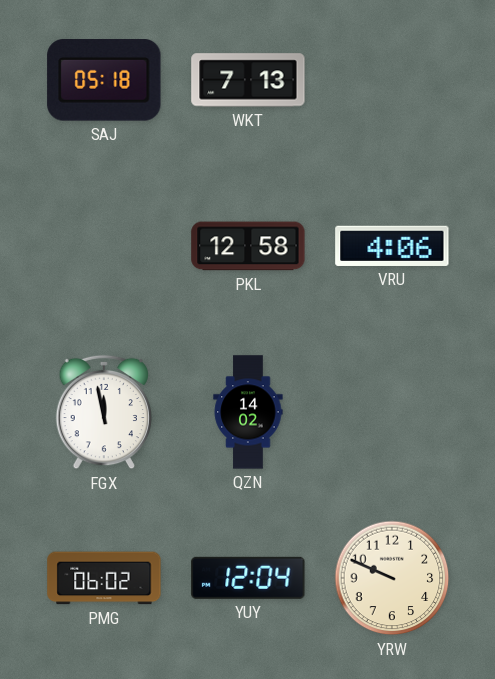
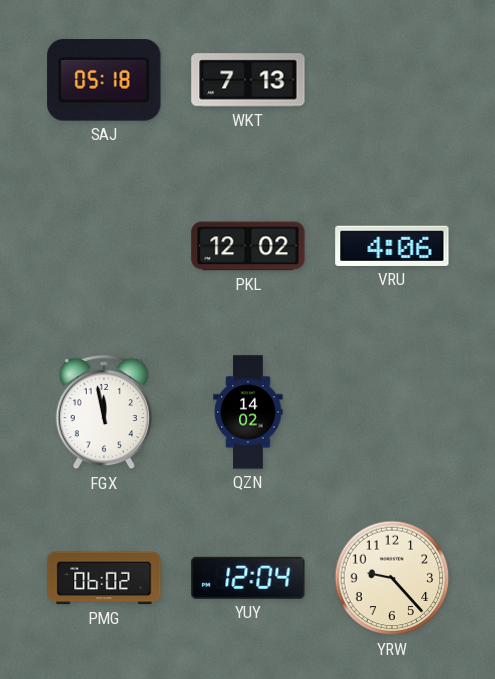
PKL: 12:58 -> 12:02 (248, 246)
YRW: 9:49 -> 9:23 (392, 578)
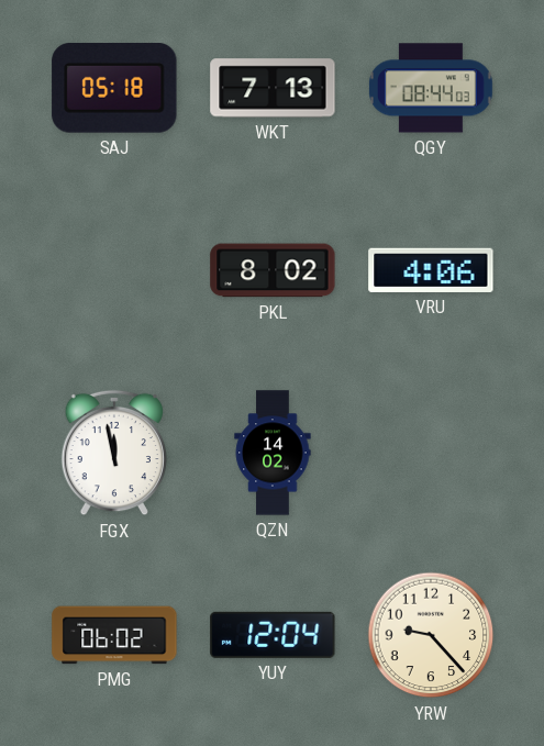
QGY: none -> 08:44 (431, 88)
PKL: 12:02 -> 8:02 (273, 270)
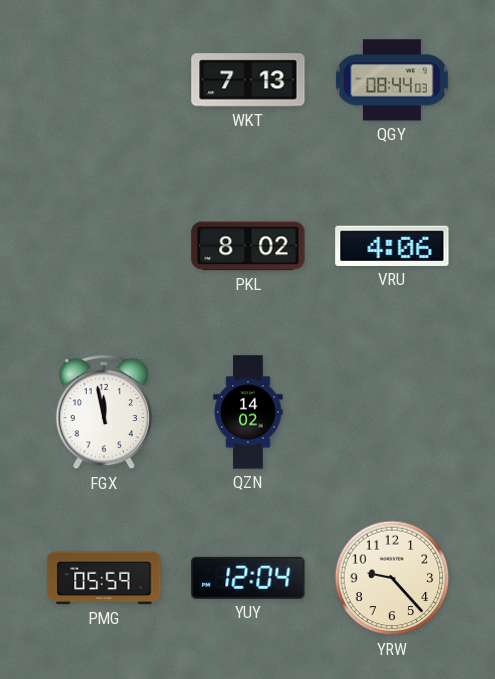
SAJ: 05:18 -> none (114, 89)
PMG: 06:02 -> 05:59 (104, 578)
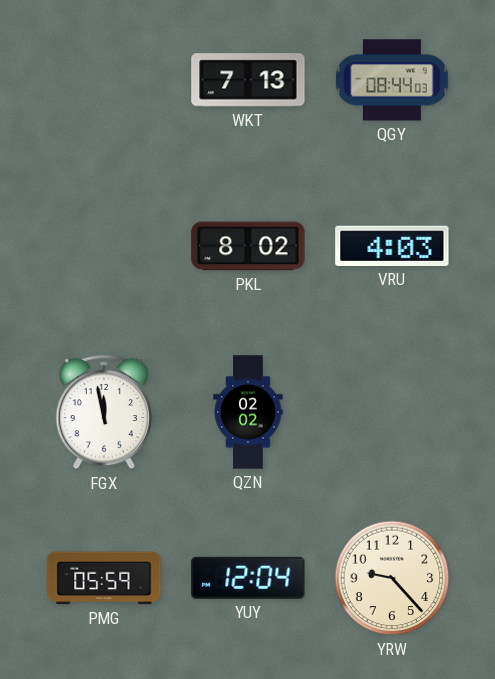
VRU: 4:06 -> 4:03 (392, 246)
QZN: 14:02 -> 02:02 (248, 412)
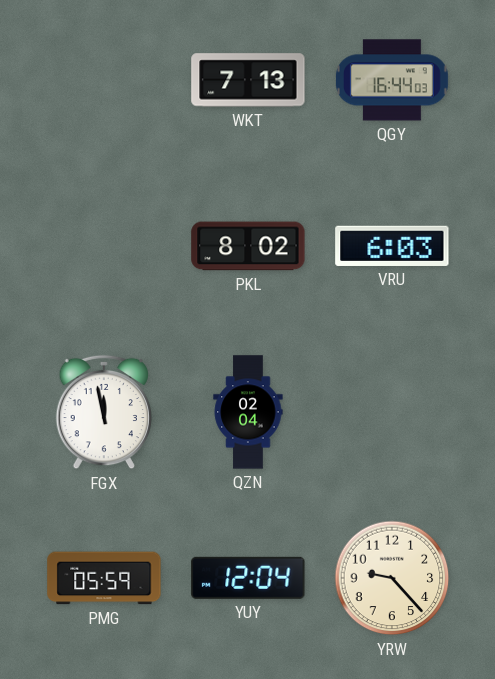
QGY: 08:44 -> 16:44 (392, 80)
VRU: 4:03 -> 6:03 (392, 246)
QZN: 02:02 -> 02:04 (248, 412)
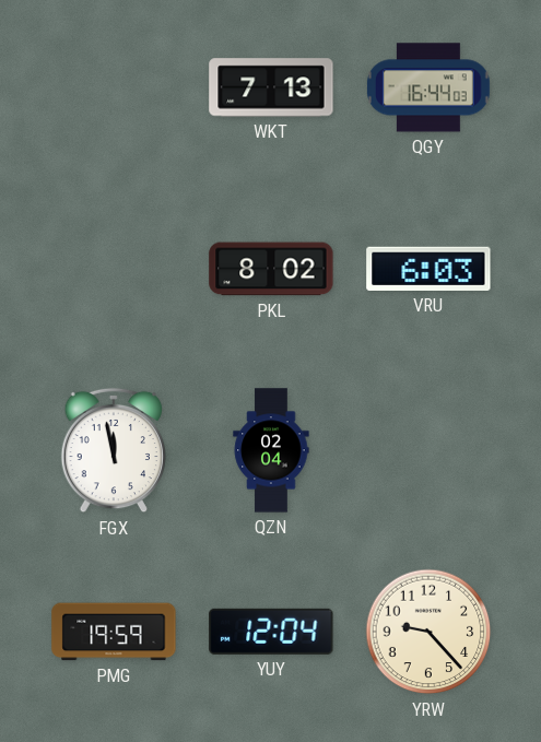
PMG: 05:59 -> 19:59 (114, 632)
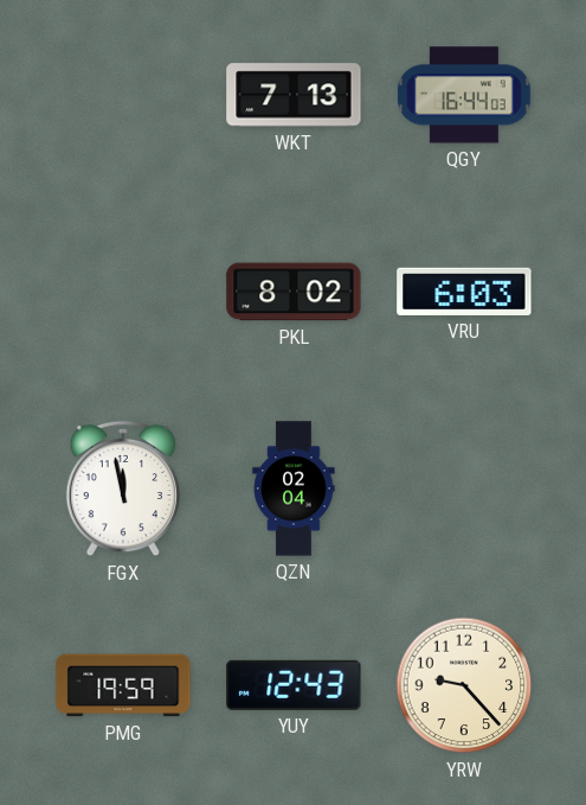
YUY: 12:04 -> 12:43 (294, 685)
